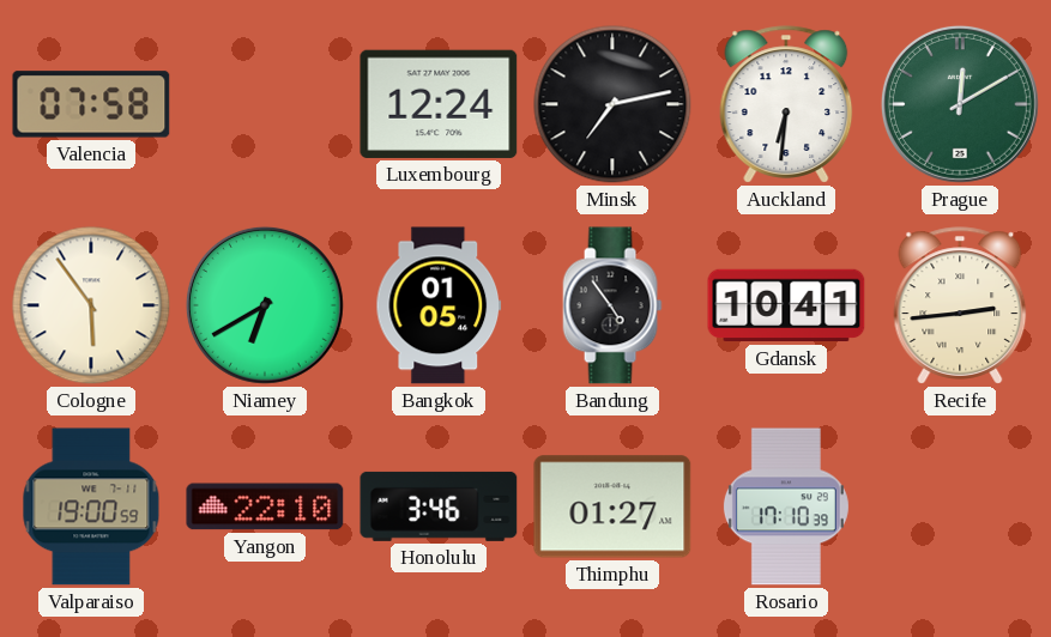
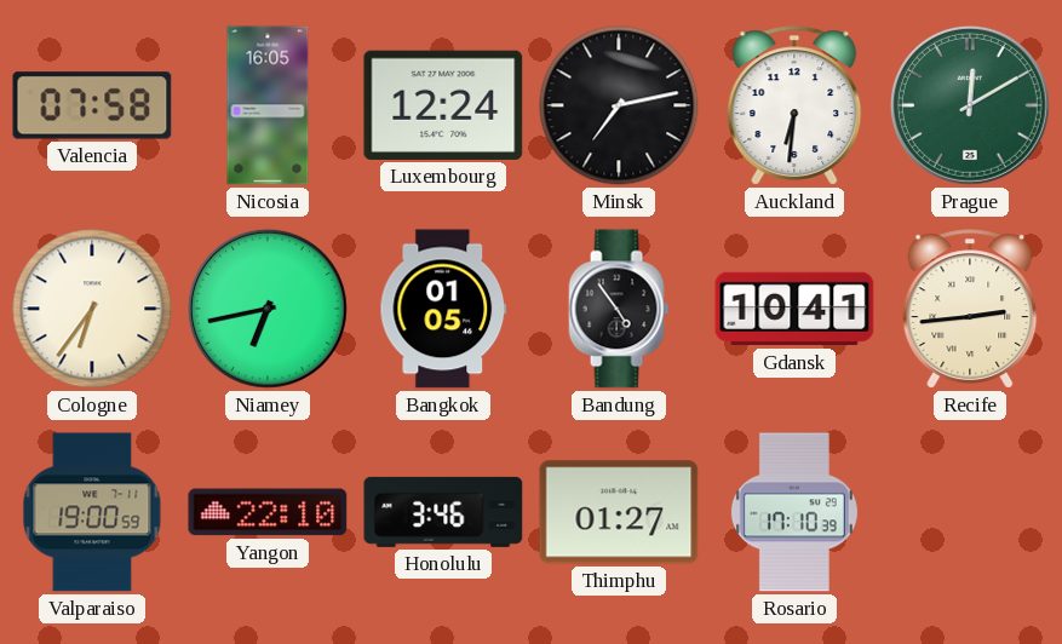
Nicosia: none -> 16:05 (268, 105)
Cologne: 5:54 -> 6:36 (92, 309)
Niamey: 6:40 -> 6:43 (268, 309)
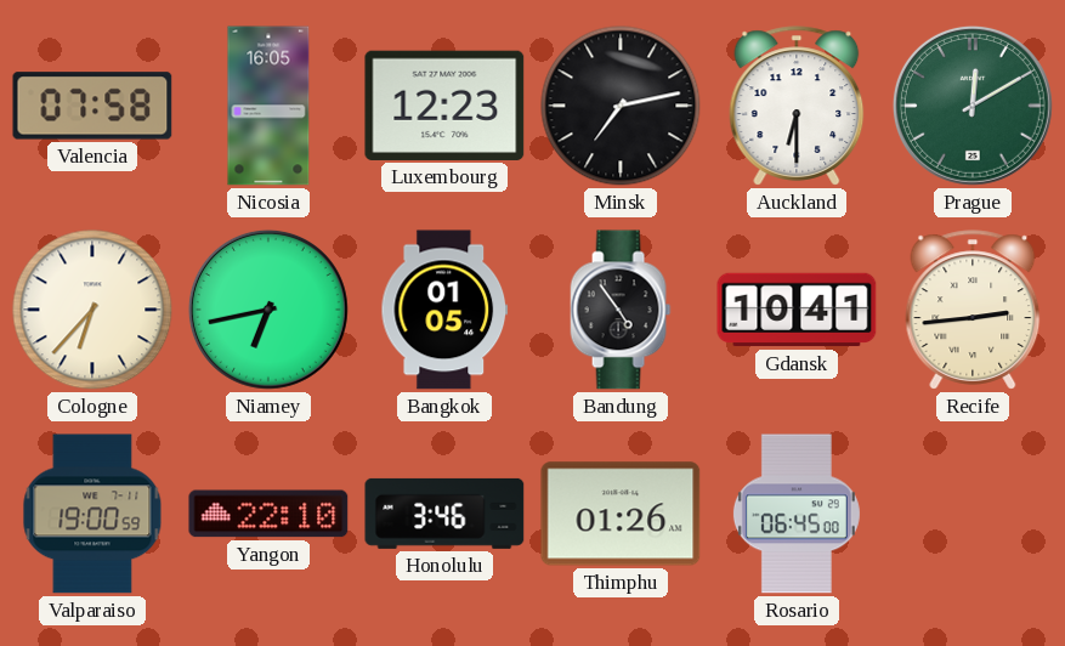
Luxembourg: 12:24 -> 12:23 (444, 106)
Auckland: 6:31 -> 6:30 (797, 106)
Cologne: 6:36 -> 6:37 (92, 310)
Thimphu: 01:27 -> 01:26 (621, 514)
Rosario: 17:10 -> 06:45 (797, 514)
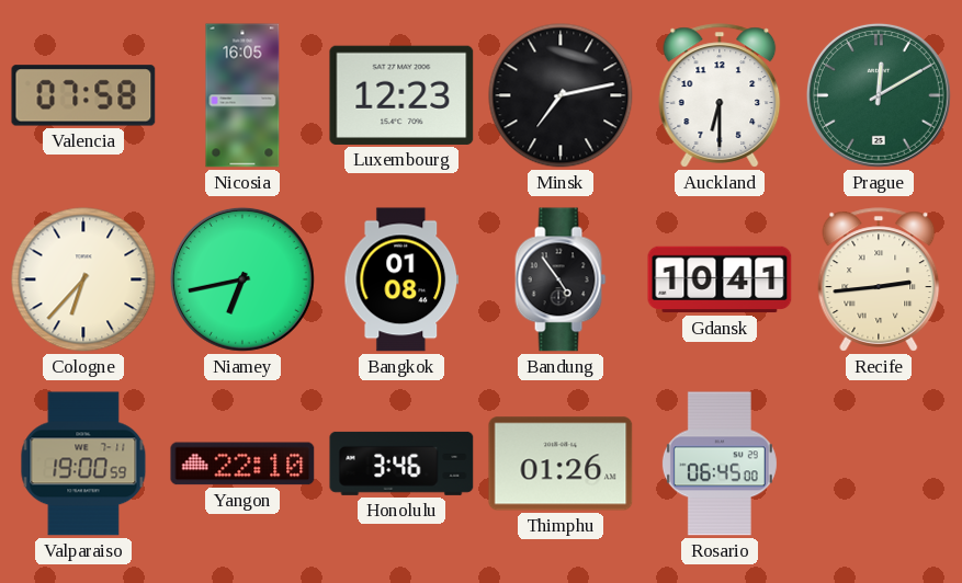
Bangkok: 01:05 -> 01:08 (401, 279)
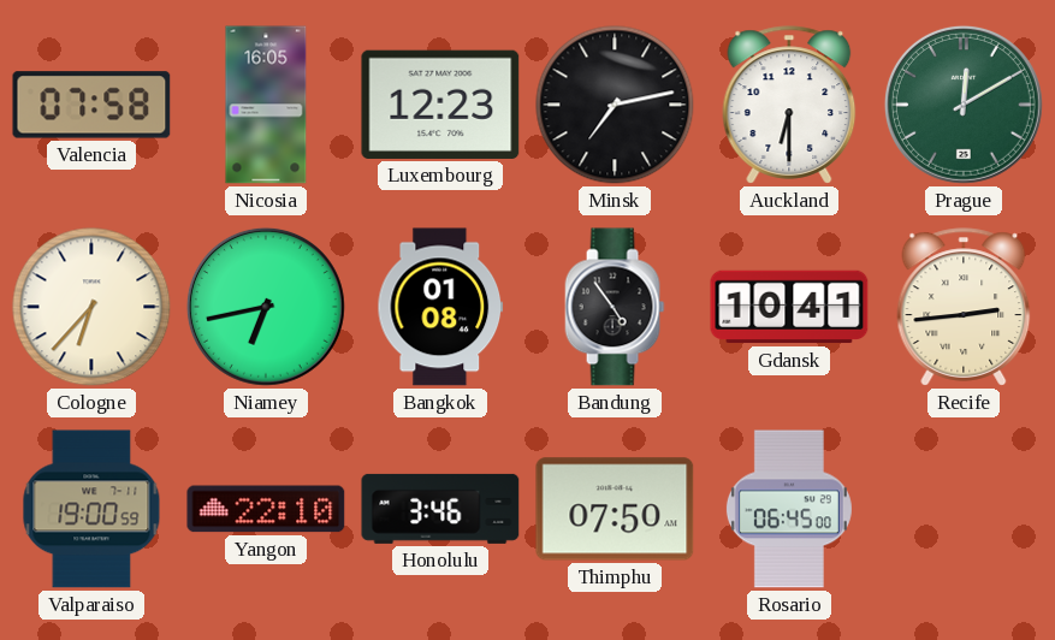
Thimphu: 01:26 -> 07:50 (615, 509)
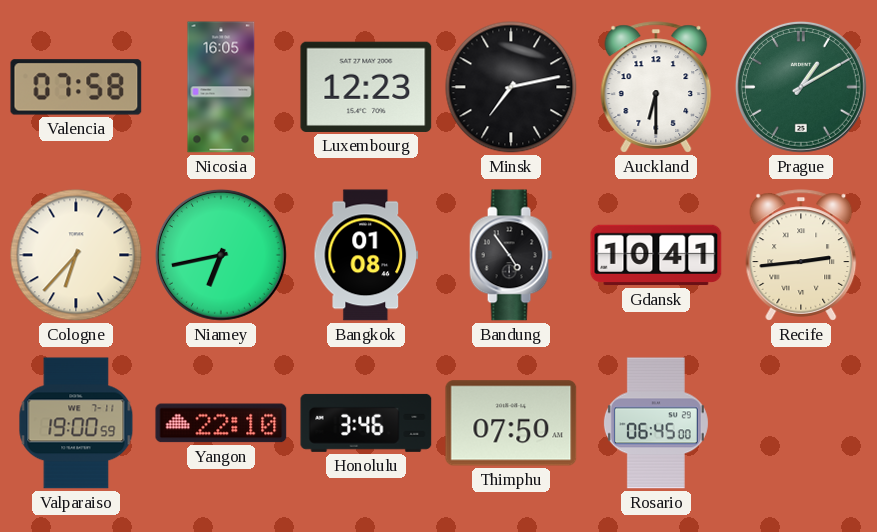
Prague: 12:10 -> 1:10 (801, 87)
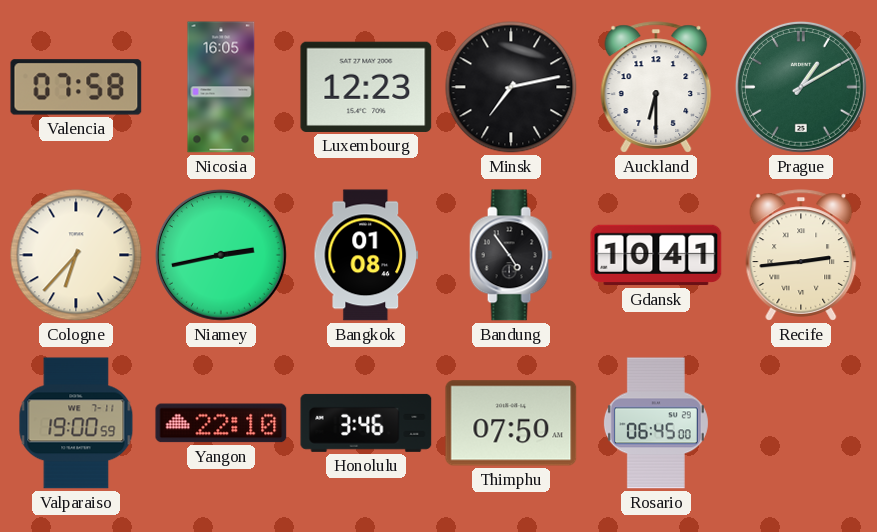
Niamey: 6:43 -> 2:43 (221, 255)
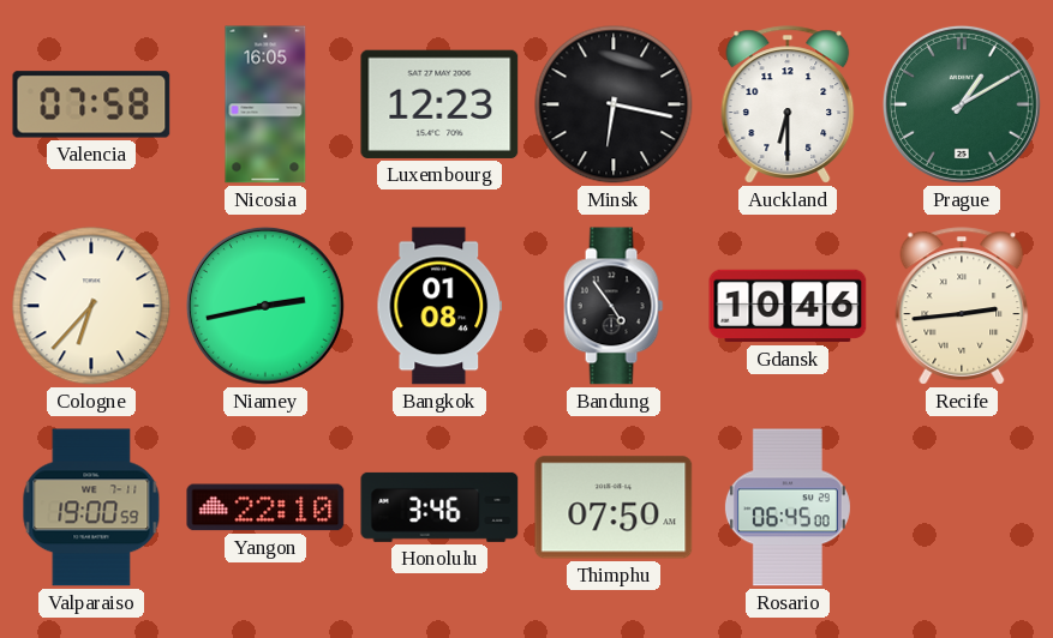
Minsk: 7:13 -> 6:17 (614, 104)
Gdansk: 10:41 -> 10:46 (788, 306)
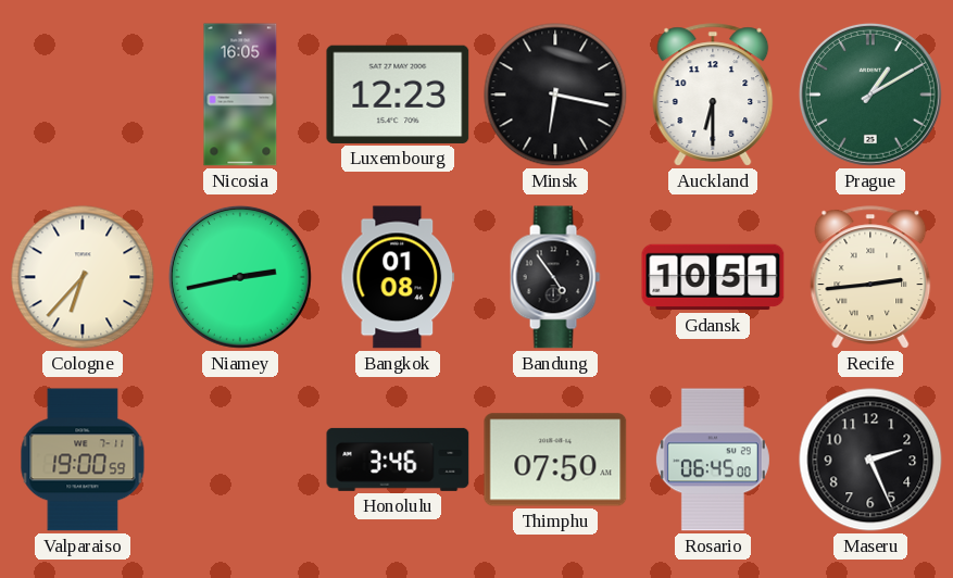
Valencia: 07:58 -> none (91, 104)
Gdansk: 10:46 -> 10:51 (713, 277)
Yangon: 22:10 -> none (265, 507)
Maseru: none -> 2:26 (870, 460)
